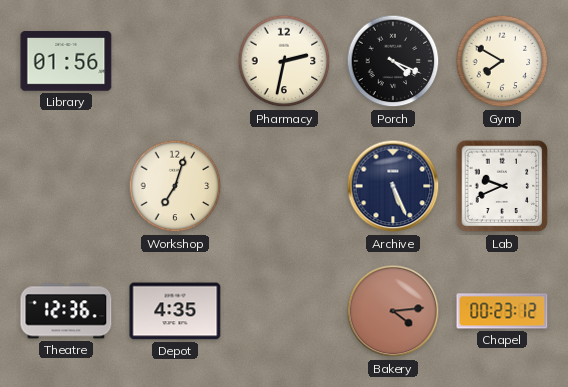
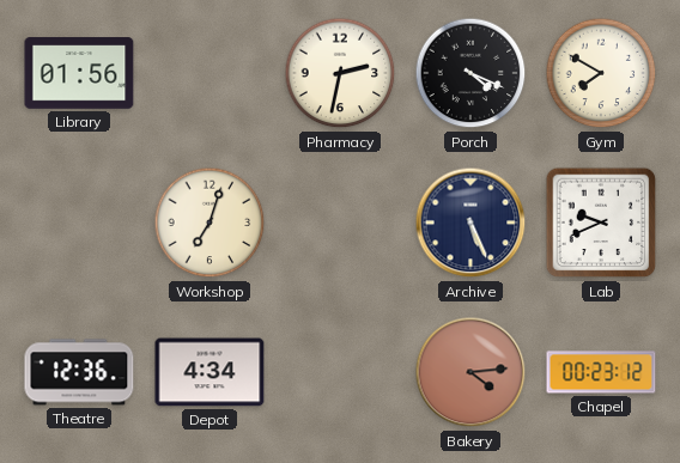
Depot: 4:35 -> 4:34 (210, 372)
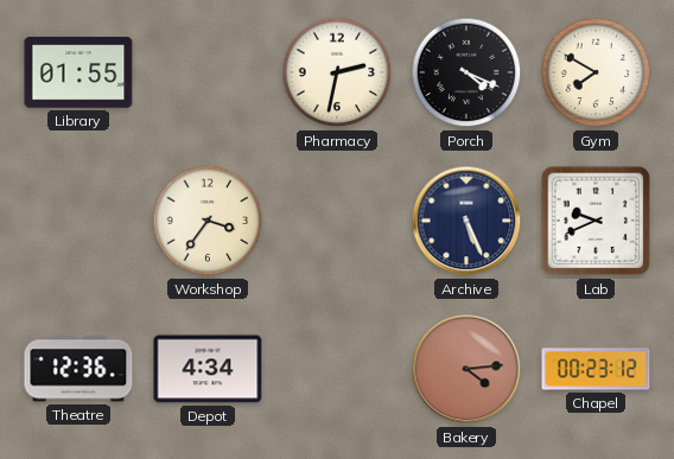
Library: 01:56 -> 01:55 (78, 72)
Workshop: 7:03 -> 3:36 (208, 221)
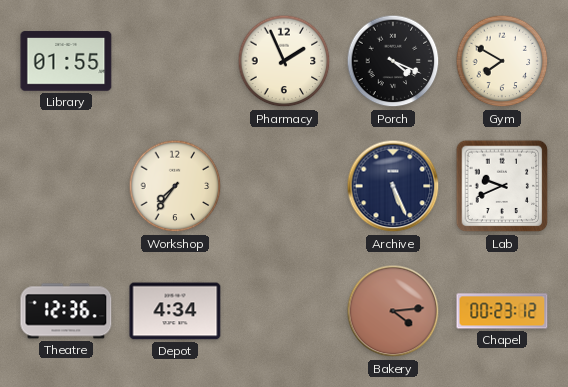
Pharmacy: 2:32 -> 1:56 (284, 61)
Workshop: 3:36 -> 7:36 (175, 186)
